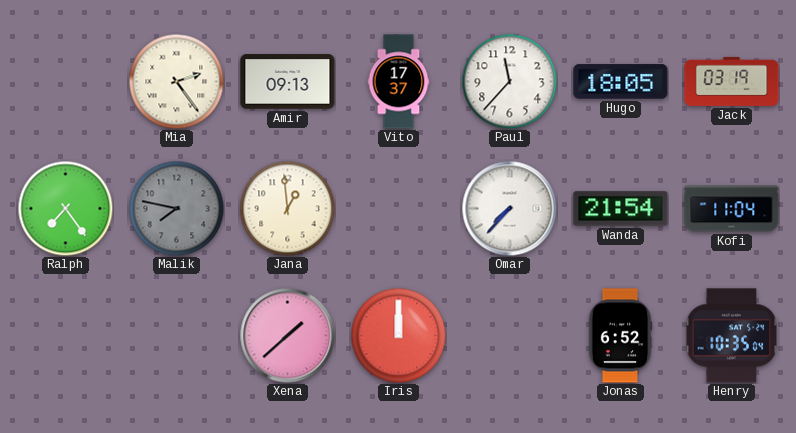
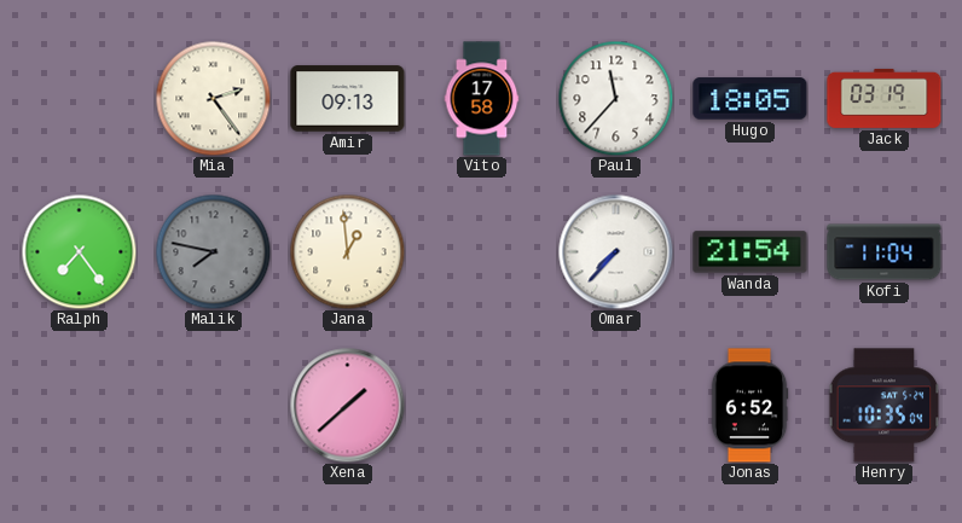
Vito: 17:37 -> 17:58 (482, 99)
Iris: 12:00 -> none (398, 335)
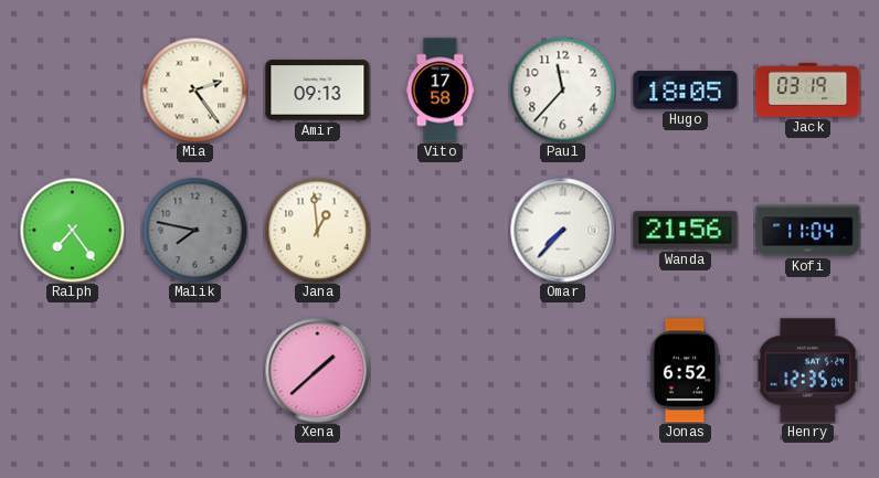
Wanda: 21:54 -> 21:56 (686, 231)
Henry: 10:35 -> 12:35 (808, 371)
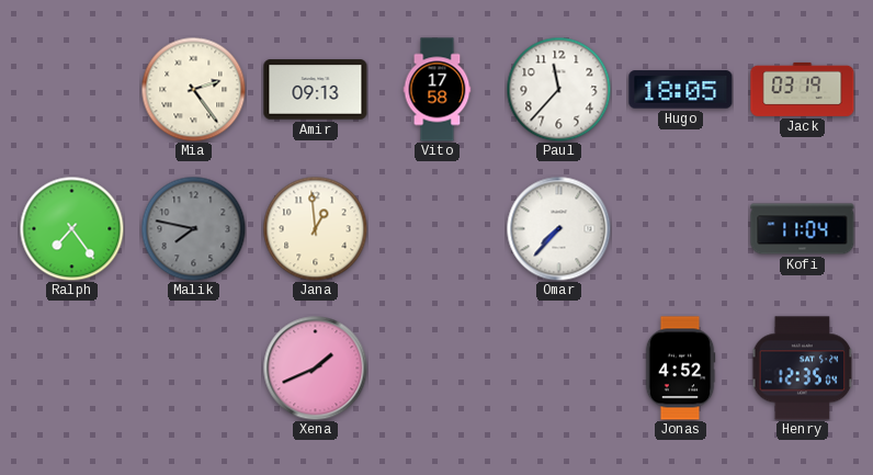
Wanda: 21:56 -> none (686, 231)
Xena: 1:38 -> 1:41 (315, 367)
Jonas: 6:52 -> 4:52 (680, 369)
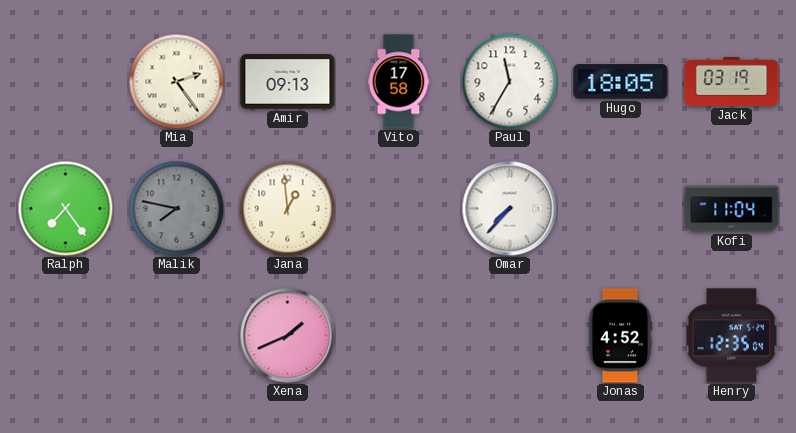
Paul: 11:37 -> 11:35 (509, 81)
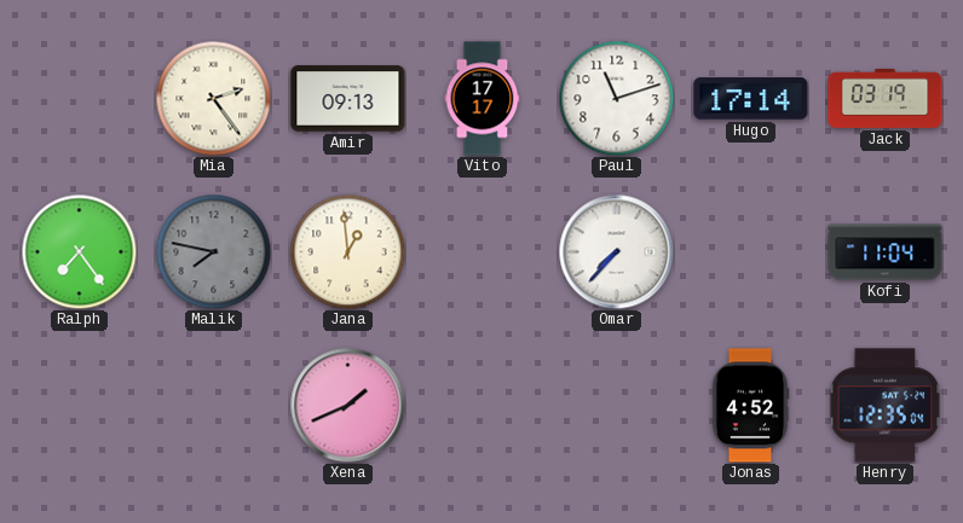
Vito: 17:58 -> 17:17 (483, 99)
Paul: 11:35 -> 11:12 (616, 98)
Hugo: 18:05 -> 17:14 (751, 99)
